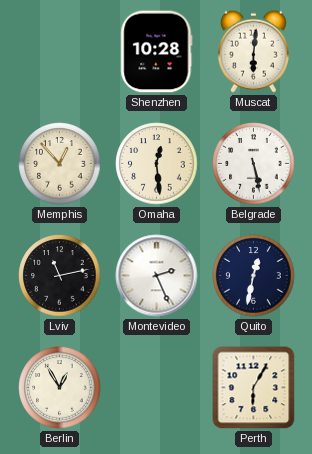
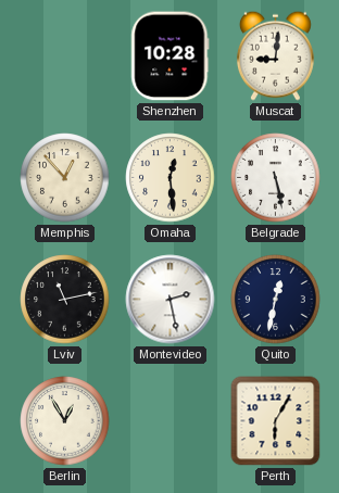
Muscat: 6:01 -> 9:01 (275, 55)
Montevideo: 2:26 -> 2:28 (171, 300)
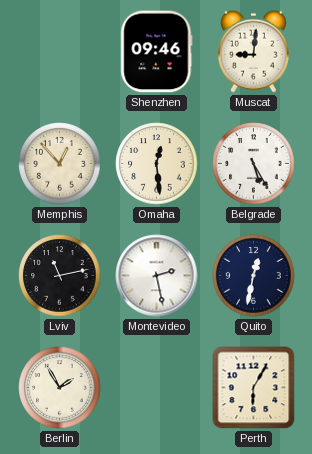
Shenzhen: 10:28 -> 09:46 (157, 52)
Belgrade: 5:28 -> 5:25 (254, 164)
Berlin: 12:55 -> 1:55 (60, 388)
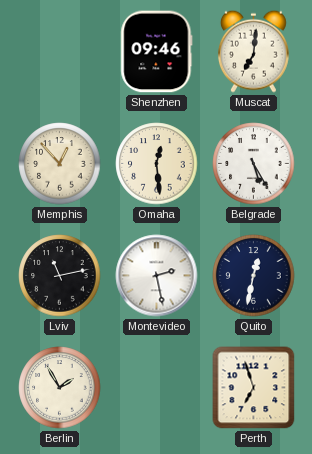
Muscat: 9:01 -> 7:01 (253, 51)
Perth: 6:05 -> 6:57 (254, 388)
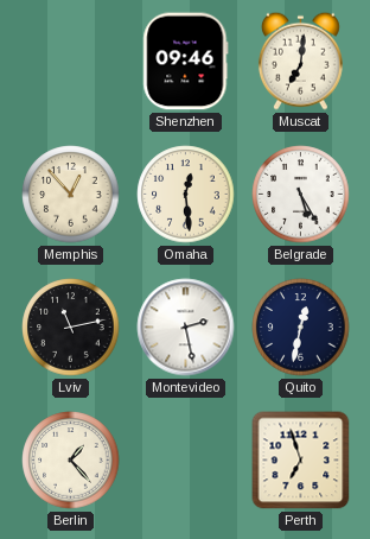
Berlin: 1:55 -> 1:23 (71, 461)
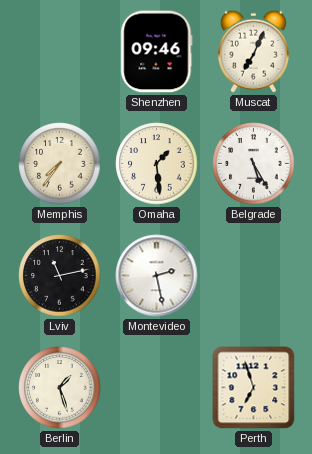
Muscat: 7:01 -> 7:04 (253, 51)
Memphis: 12:53 -> 7:36 (60, 164)
Omaha: 12:29 -> 1:29 (157, 164)
Quito: 12:32 -> none (301, 328)
Berlin: 1:23 -> 1:27 (60, 388)
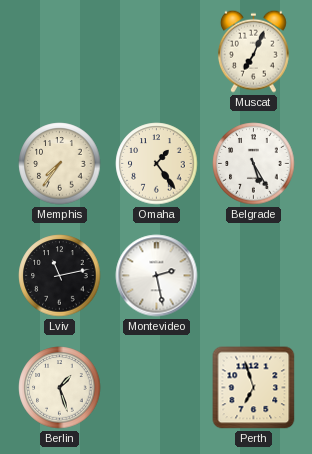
Shenzhen: 09:46 -> none (157, 52)
Omaha: 1:29 -> 1:24 (157, 164)
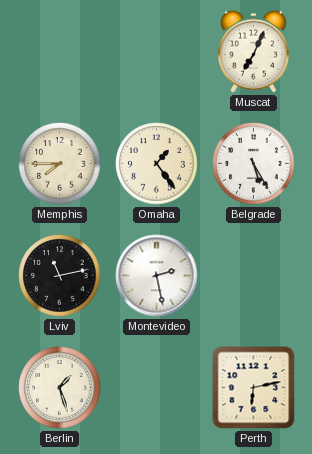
Memphis: 7:36 -> 7:45 (60, 164)
Perth: 6:57 -> 6:13 (254, 388)
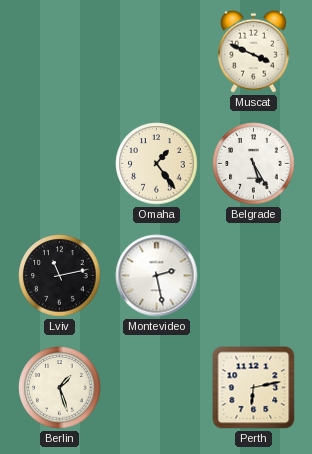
Muscat: 7:04 -> 3:49 (253, 51)
Memphis: 7:45 -> none (60, 164)
